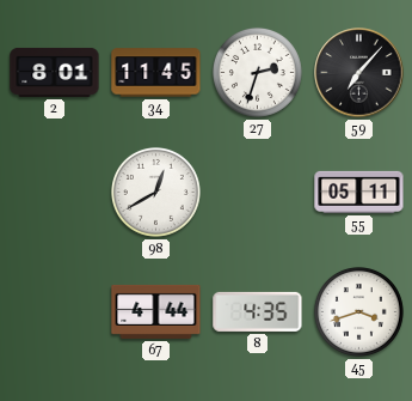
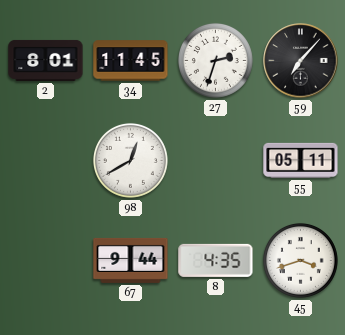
67: 4:44 -> 9:44 (131, 260)
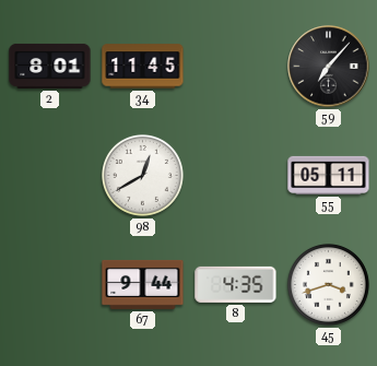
27: 2:33 -> none (215, 60)
